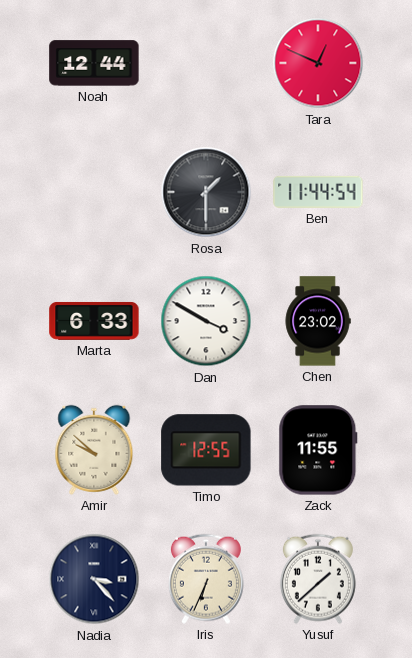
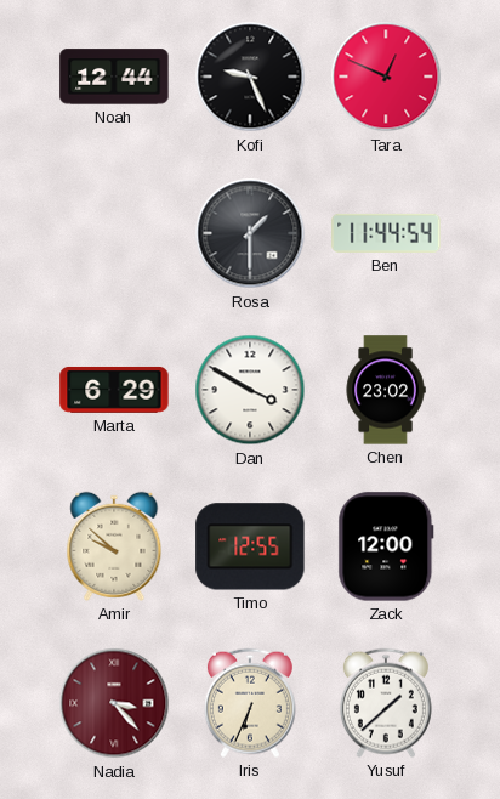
Kofi: none -> 9:26 (250, 76)
Marta: 6:33 -> 6:29 (114, 390)
Zack: 11:55 -> 12:00 (386, 546)
Nadia dial: navy -> burgundy (114, 703)
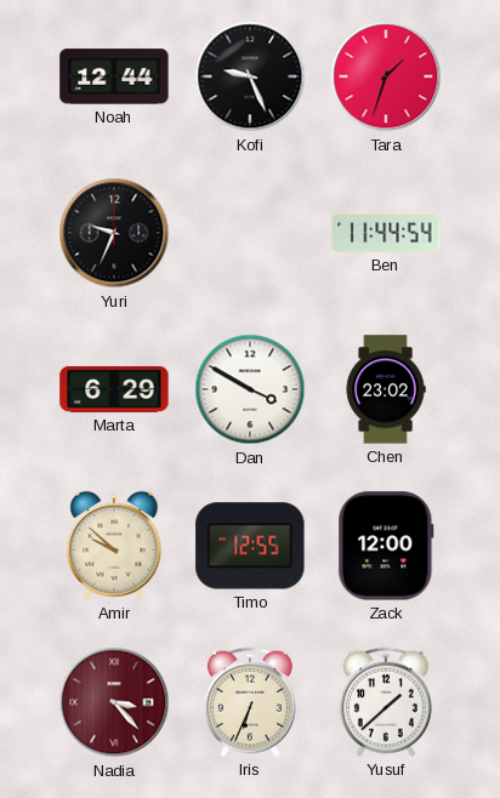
Tara: 12:49 -> 1:33 (386, 76)
Yuri: none -> 9:34 (114, 233)
Rosa: 1:30 -> none (250, 233)
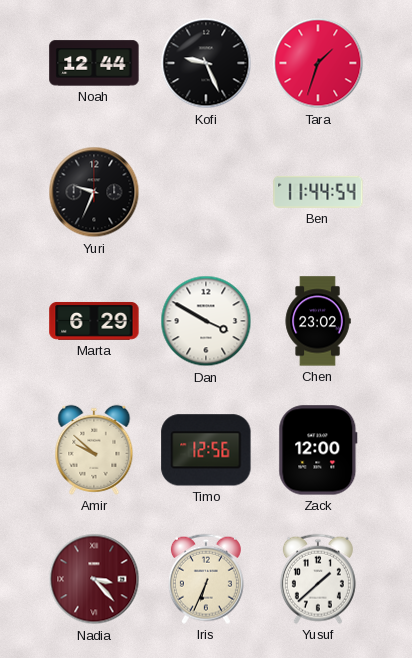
Timo: 12:55 -> 12:56 (206, 450)
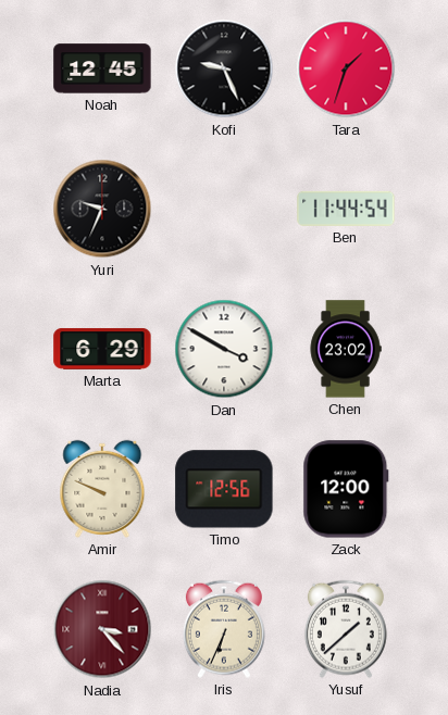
Noah: 12:44 -> 12:45 (102, 68)
Amir: 9:52 -> 9:49 (102, 489)
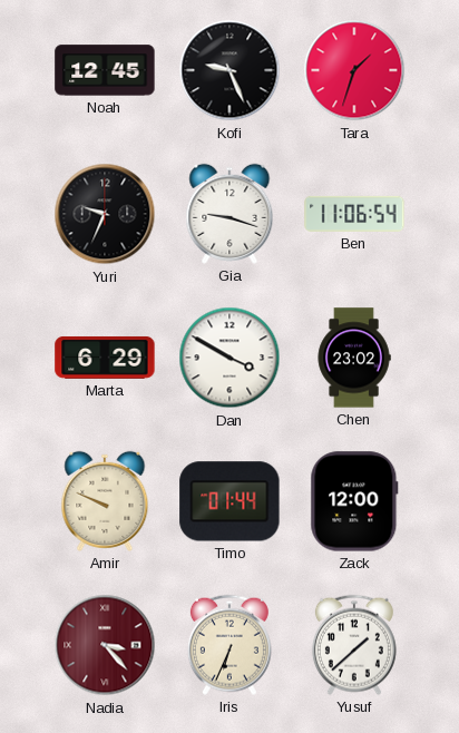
Gia: none -> 9:18 (229, 214)
Ben: 11:44 -> 11:06 (354, 214)
Timo: 12:56 -> 01:44 (229, 501)
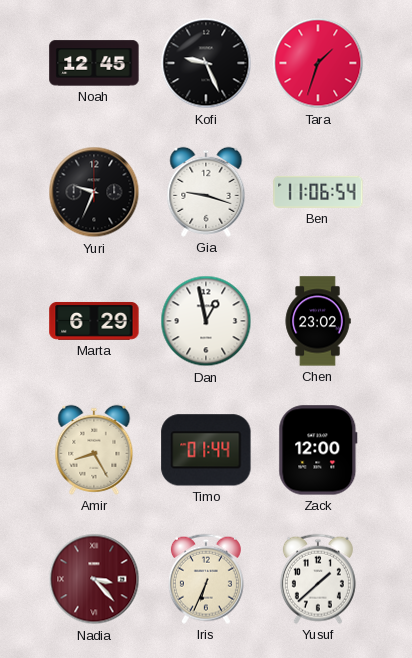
Dan: 3:50 -> 12:58 (206, 321)
Amir: 9:49 -> 8:25 (94, 450)
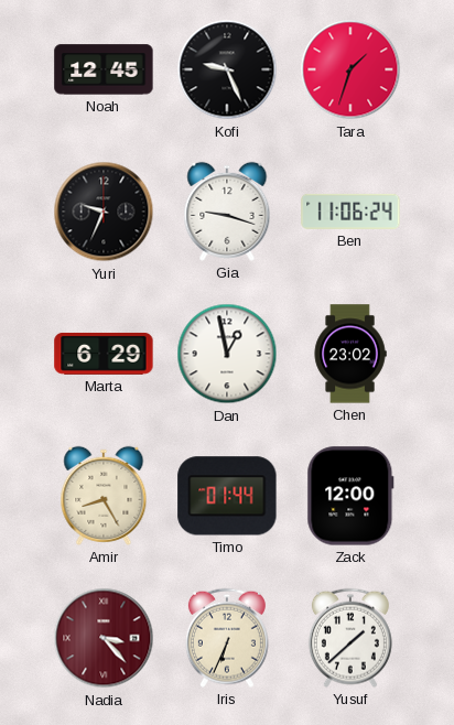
Ben: 11:06:54 -> 11:06:24 (350, 212)
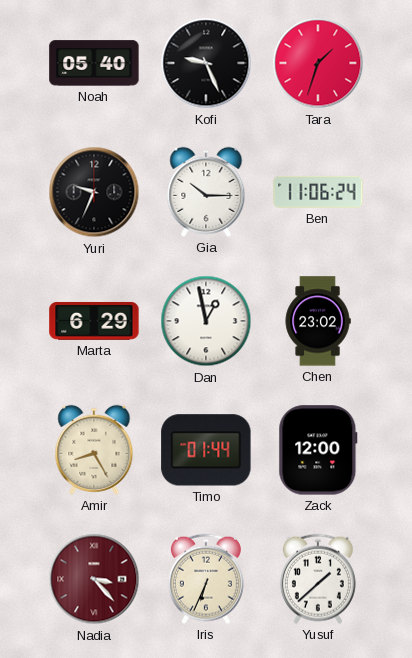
Noah: 12:45 -> 05:40 (94, 63)
Gia: 9:18 -> 10:15 (206, 192)
